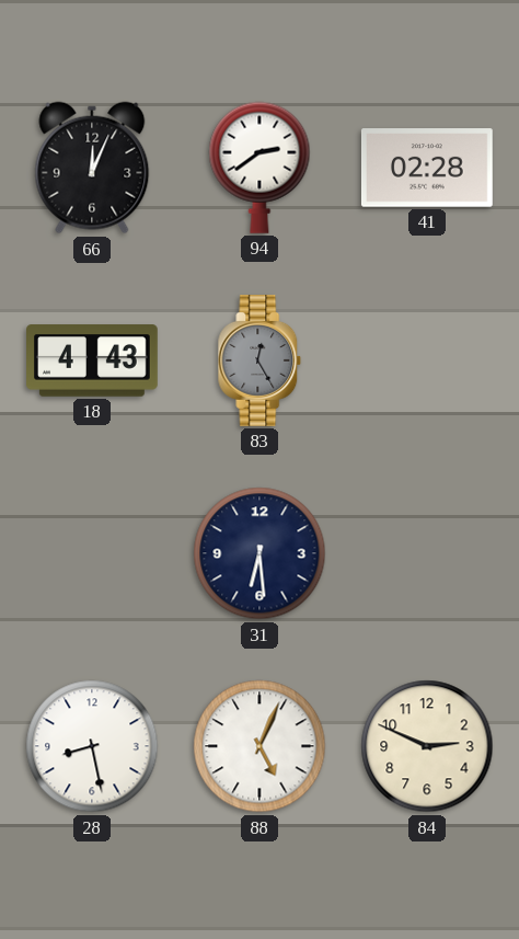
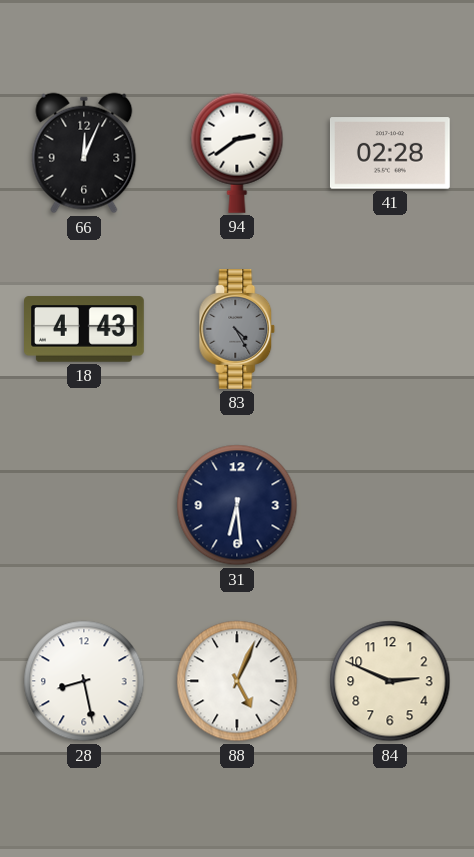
83: 12:25 -> 4:25 (237, 330)
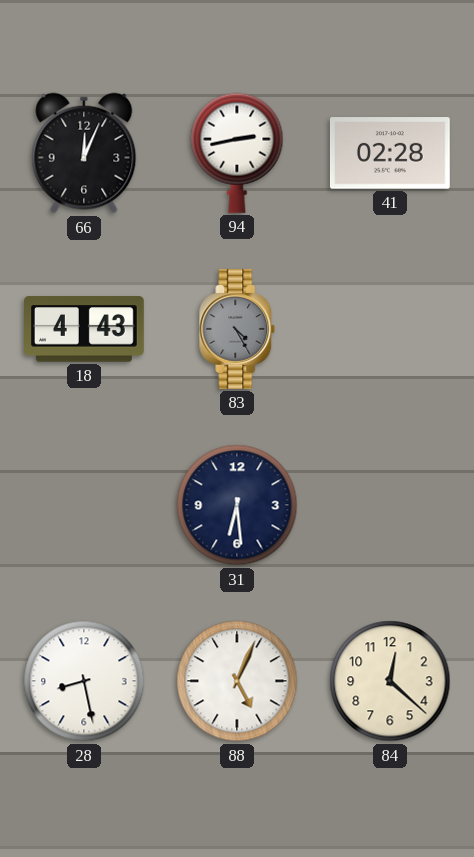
94: 2:39 -> 2:43 (237, 153)
84: 2:49 -> 12:22 (390, 681)
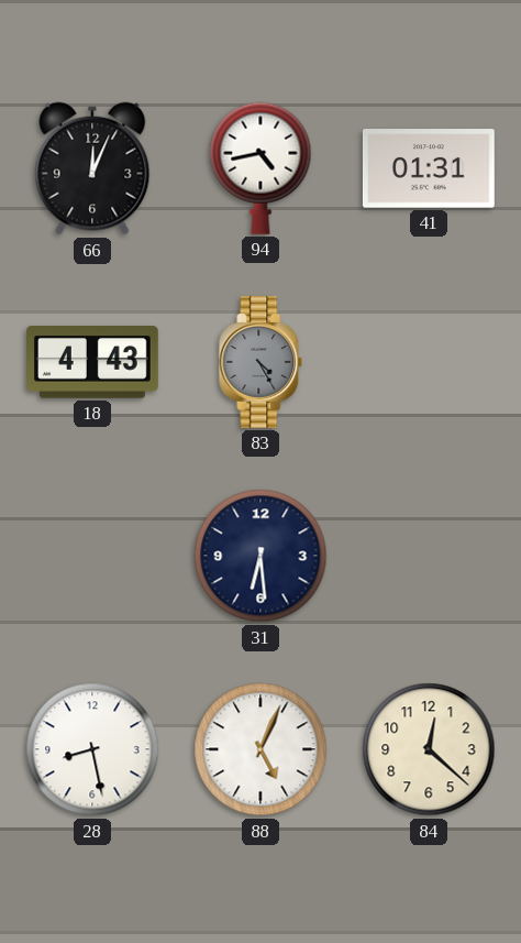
94: 2:43 -> 4:43 (260, 168)
41: 02:28 -> 01:31 (429, 168)
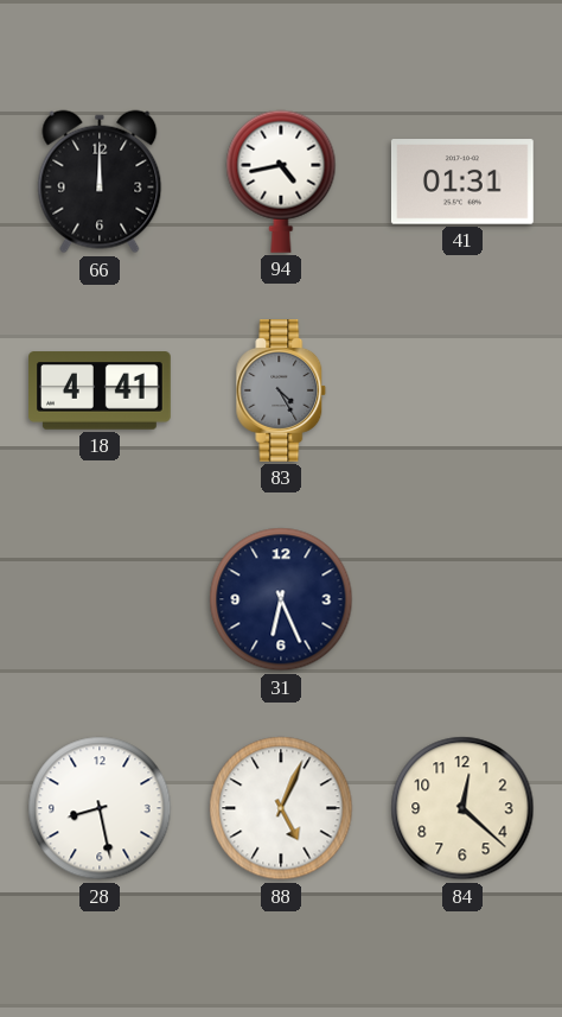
66: 12:04 -> 12:00 (100, 182)
18: 4:43 -> 4:41 (101, 390)
31: 6:29 -> 6:26 (281, 599)
